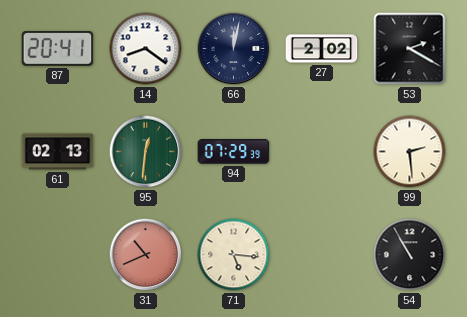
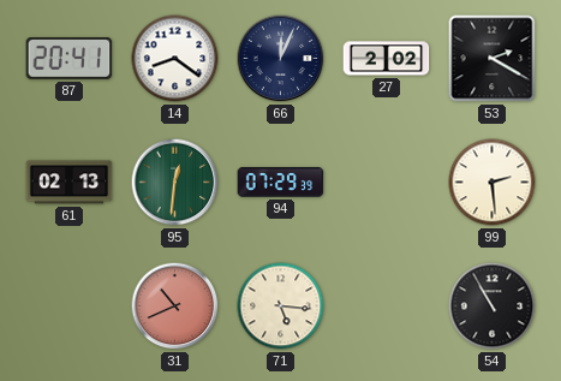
66: 12:02 -> 12:04 (281, 59)
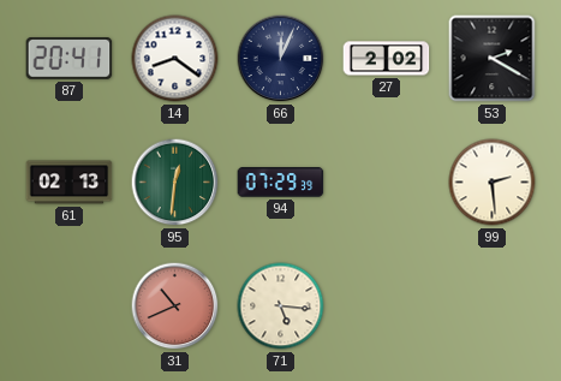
54: 10:55 -> none (493, 306)
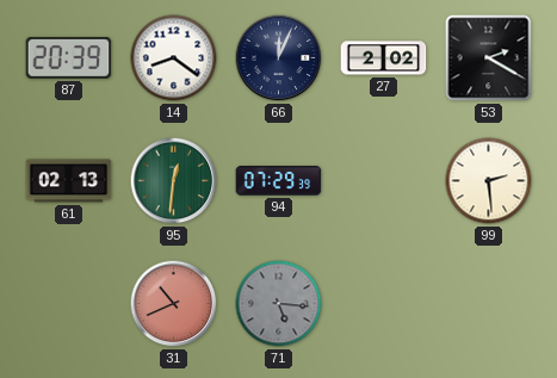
87: 20:41 -> 20:39 (69, 58)
71 dial: cream -> grey (279, 304)
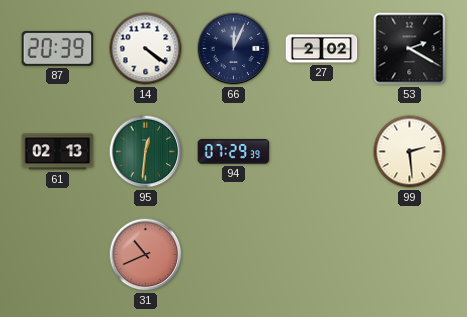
14: 8:21 -> 4:21 (146, 49)
71: 5:16 -> none (279, 304)
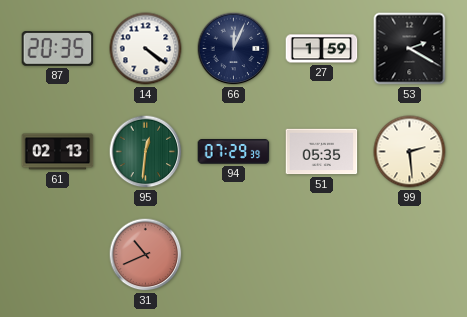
87: 20:39 -> 20:35 (58, 49)
27: 2:02 -> 1:59 (322, 49)
51: none -> 05:35 (322, 152)
